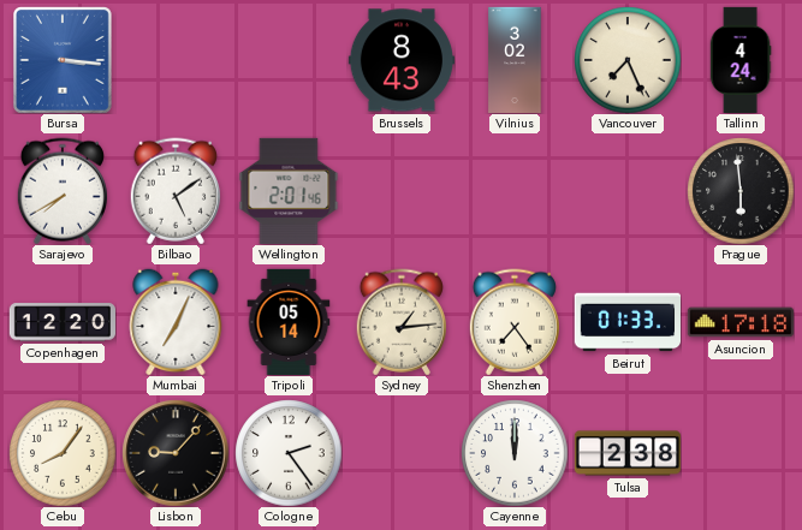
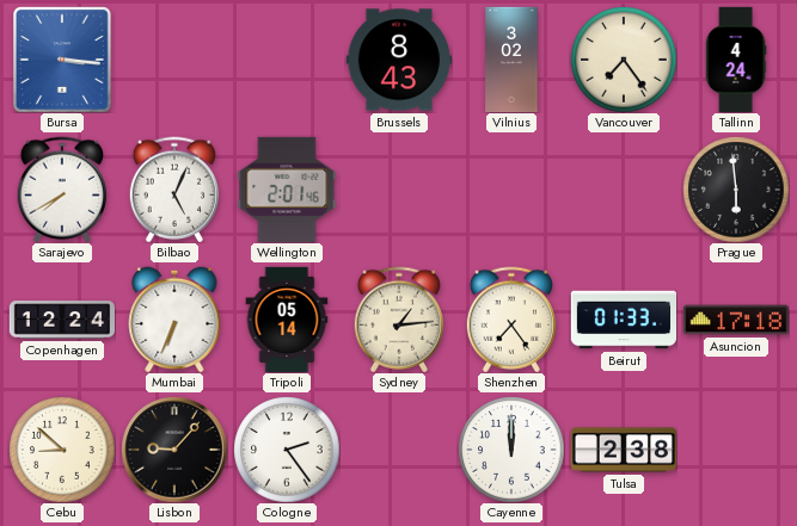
Vancouver: 7:26 -> 7:24 (624, 60)
Bilbao: 5:09 -> 5:04 (173, 190)
Copenhagen: 12:20 -> 12:24 (61, 320)
Mumbai: 7:04 -> 6:34 (174, 320)
Cebu: 8:06 -> 8:52 (62, 450)
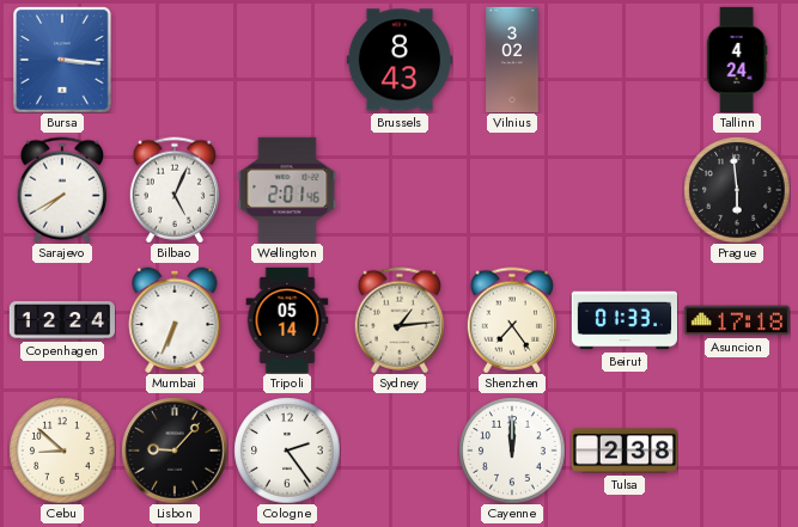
Vancouver: 7:24 -> none (624, 60)
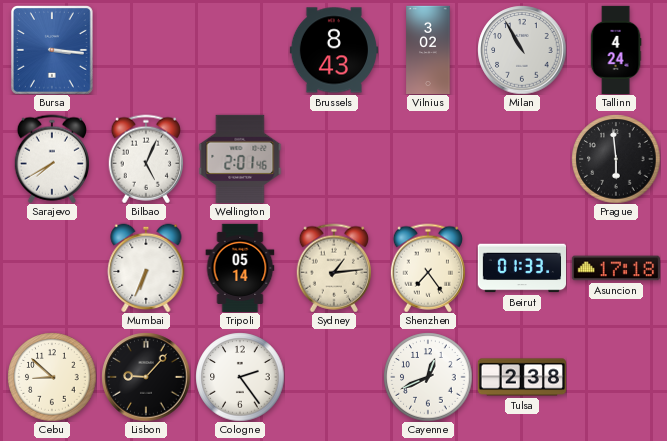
Milan: none -> 10:55 (522, 50)
Copenhagen: 12:24 -> none (61, 320)
Cayenne: 12:00 -> 12:41 (428, 377)
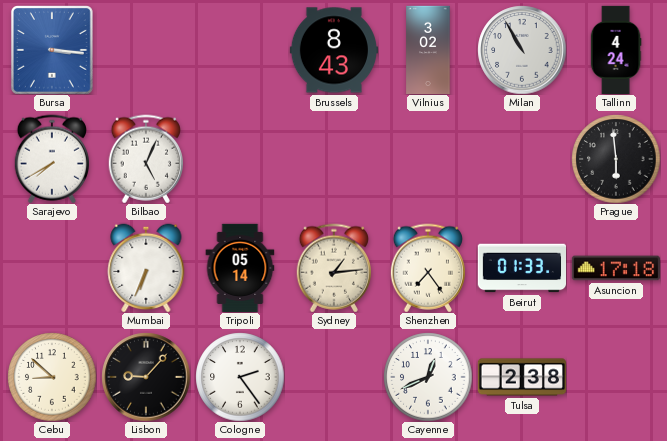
Wellington: 2:01 -> none (240, 159)
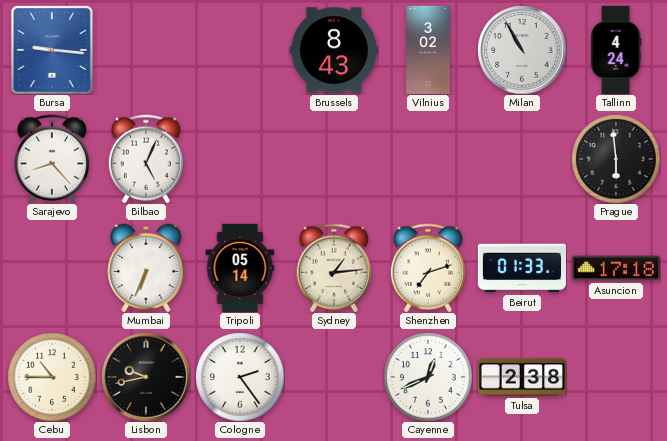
Bursa: 3:16 -> 9:16 (53, 50)
Sarajevo: 7:40 -> 8:23 (51, 159)
Shenzhen: 7:24 -> 7:12 (427, 268)
Cebu: 8:52 -> 10:45 (52, 377)
Lisbon: 9:07 -> 9:43 (146, 377)
